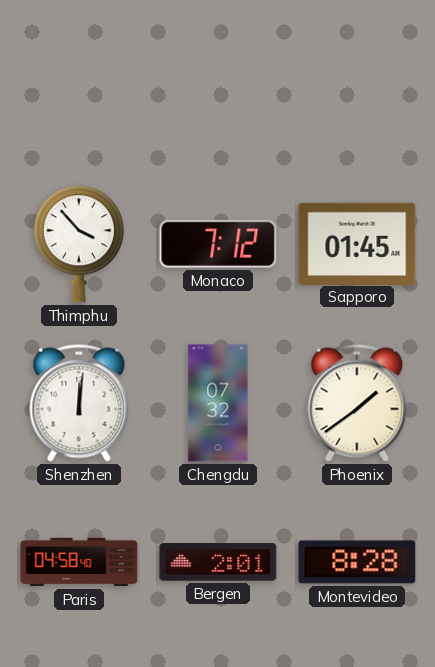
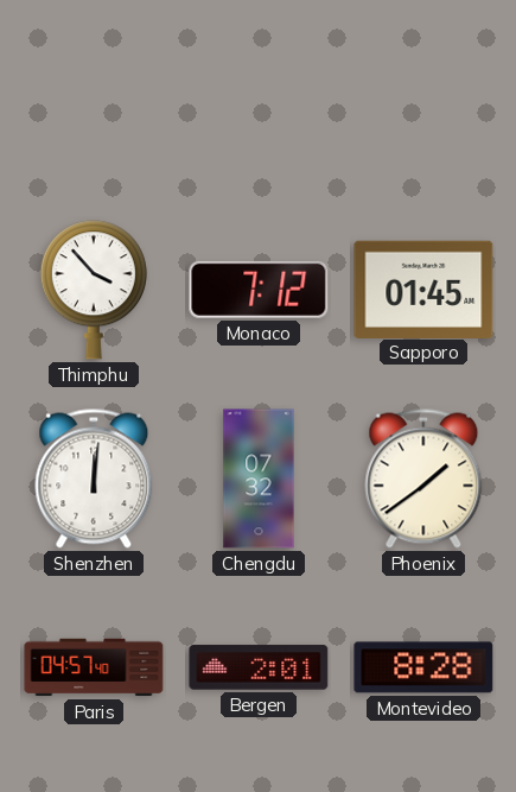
Paris: 04:58 -> 04:57 (94, 667)
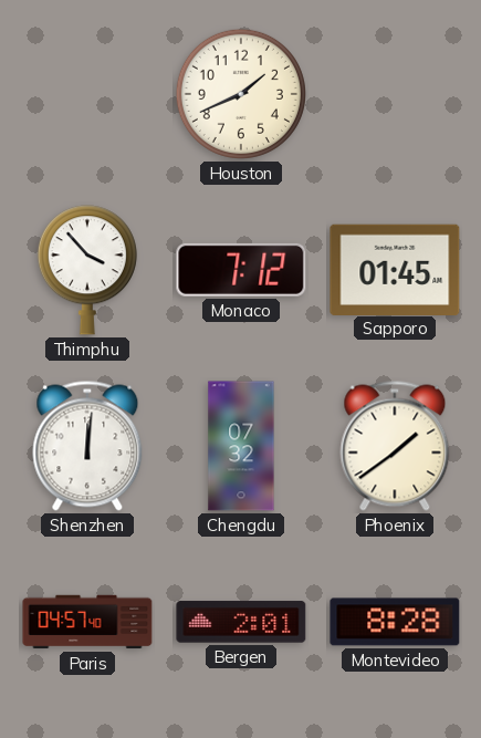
Houston: none -> 1:41 (241, 94)
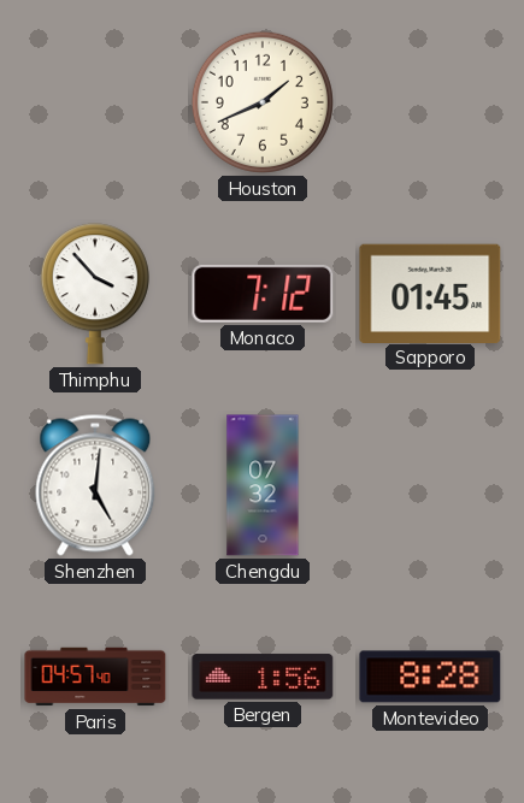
Shenzhen: 12:01 -> 5:01 (95, 485)
Phoenix: 1:39 -> none (395, 446)
Bergen: 2:01 -> 1:56 (263, 677)
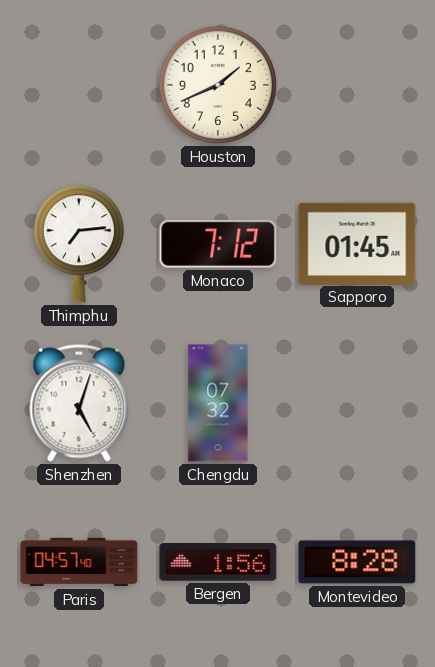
Thimphu: 3:53 -> 7:14 (79, 244)
Shenzhen: 5:01 -> 5:03 (79, 403)
